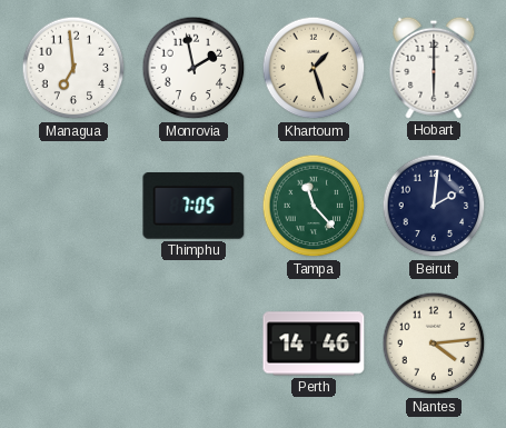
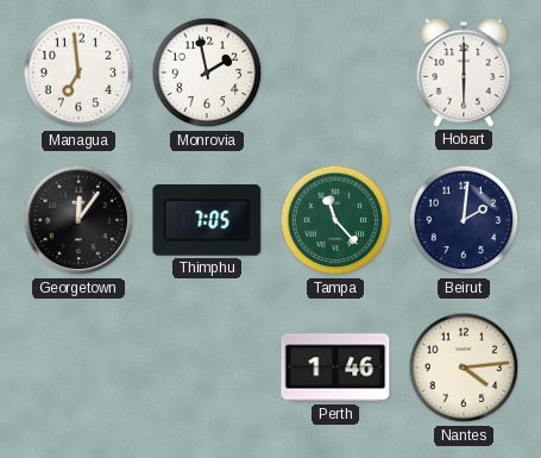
Khartoum: 1:27 -> none (314, 68)
Georgetown: none -> 12:06 (78, 220)
Perth: 14:46 -> 1:46 (335, 368)
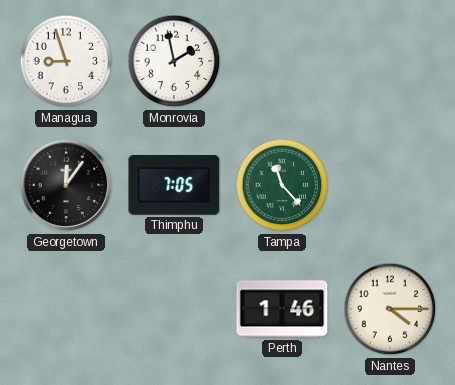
Managua: 6:59 -> 8:57 (66, 61)
Hobart: 6:00 -> none (464, 73)
Beirut: 2:01 -> none (464, 220)
Nantes: 4:14 -> 4:15 (390, 309)
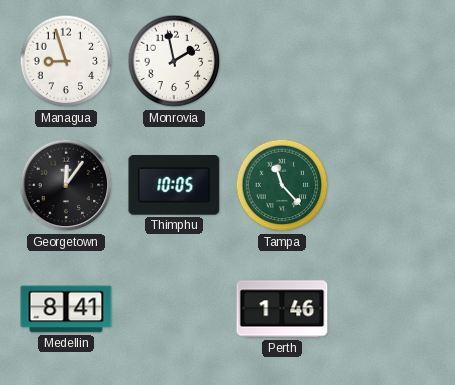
Thimphu: 7:05 -> 10:05 (174, 186)
Medellin: none -> 8:41 (66, 309)
Nantes: 4:15 -> none (390, 309)
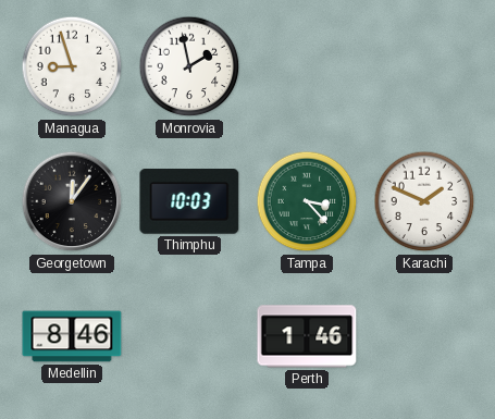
Thimphu: 10:05 -> 10:03 (189, 202)
Tampa: 11:23 -> 3:23 (307, 201)
Karachi: none -> 1:49 (424, 201)
Medellin: 8:41 -> 8:46 (72, 336)
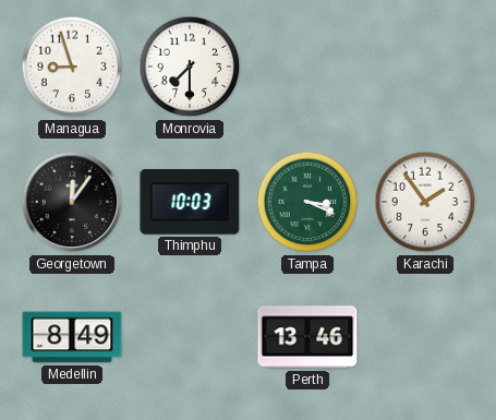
Monrovia: 1:58 -> 7:30 (190, 67)
Tampa: 3:23 -> 3:19 (307, 202)
Karachi: 1:49 -> 1:54 (425, 202)
Medellin: 8:46 -> 8:49 (72, 337)
Perth: 1:46 -> 13:46 (307, 337)
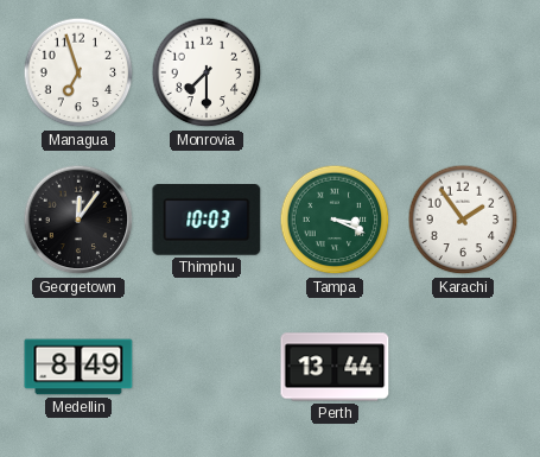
Managua: 8:57 -> 6:57 (78, 72)
Perth: 13:46 -> 13:44 (335, 367)
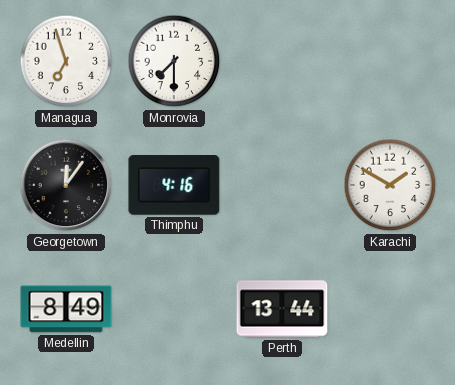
Thimphu: 10:03 -> 4:16 (174, 186)
Tampa: 3:19 -> none (335, 220)
Karachi: 1:54 -> 1:50 (390, 185)
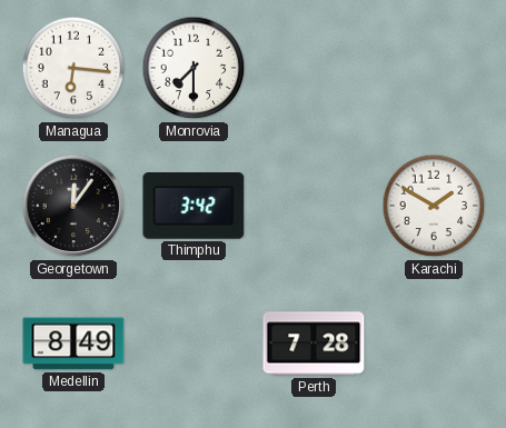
Managua: 6:57 -> 6:16 (73, 68)
Thimphu: 4:16 -> 3:42 (194, 207)
Perth: 13:44 -> 7:28 (314, 344)
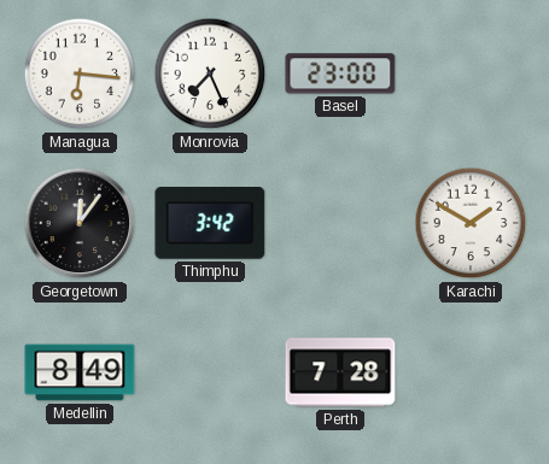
Monrovia: 7:30 -> 7:26 (210, 74)
Basel: none -> 23:00 (340, 74)
